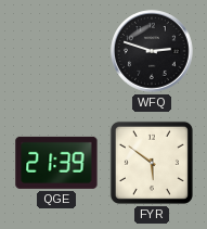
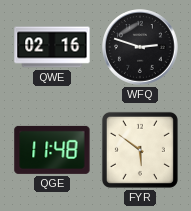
QWE: none -> 02:16 (52, 47)
QGE: 21:39 -> 11:48 (52, 150)
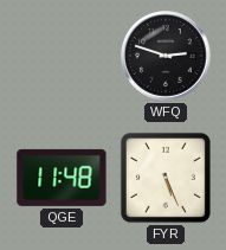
QWE: 02:16 -> none (52, 47)
FYR: 5:51 -> 5:26 (166, 178)
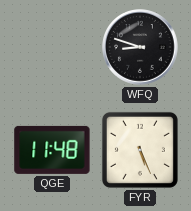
WFQ: 2:48 -> 8:48 (140, 47)
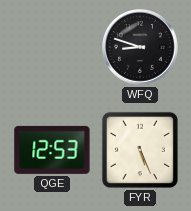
QGE: 11:48 -> 12:53 (52, 150)
